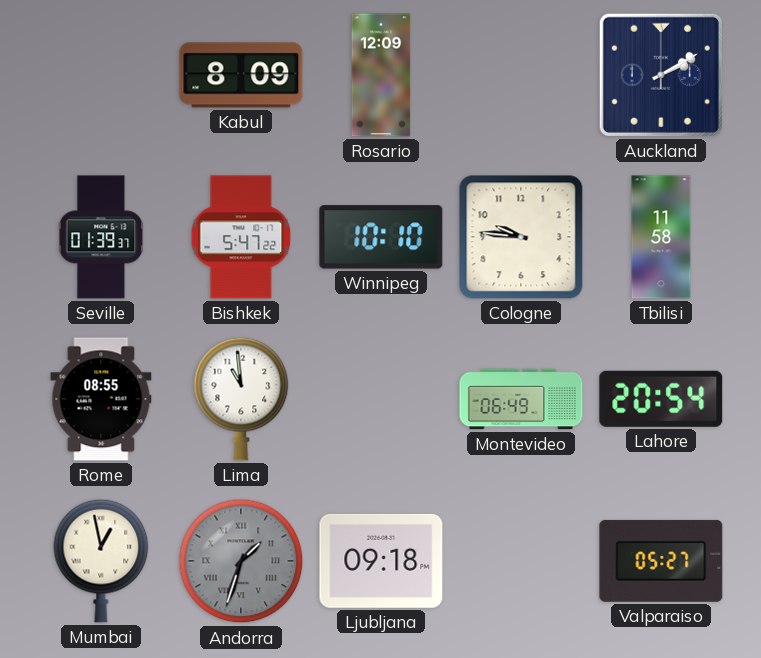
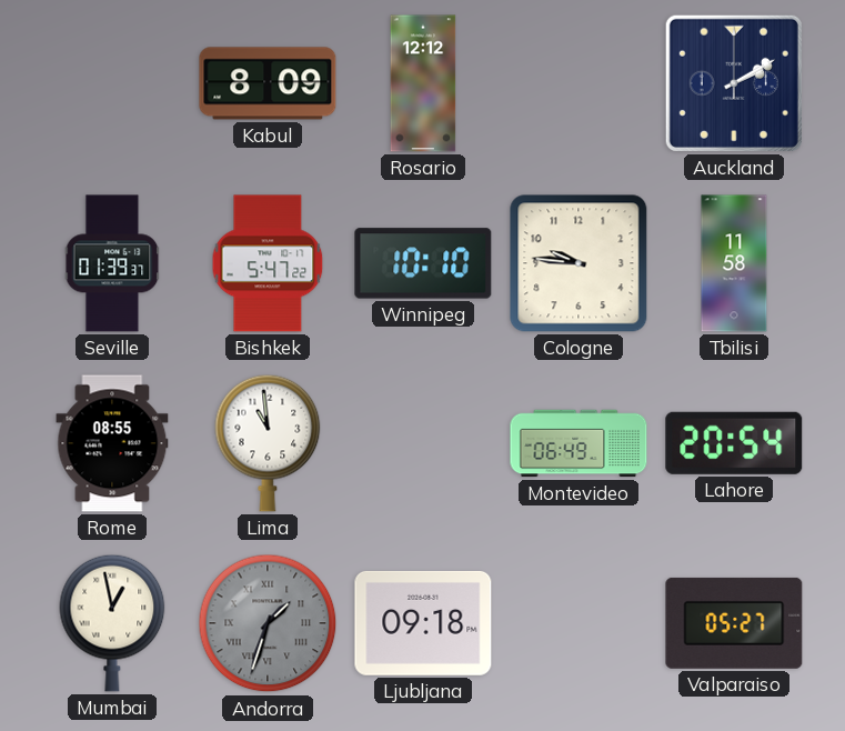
Rosario: 12:09 -> 12:12 (423, 83)
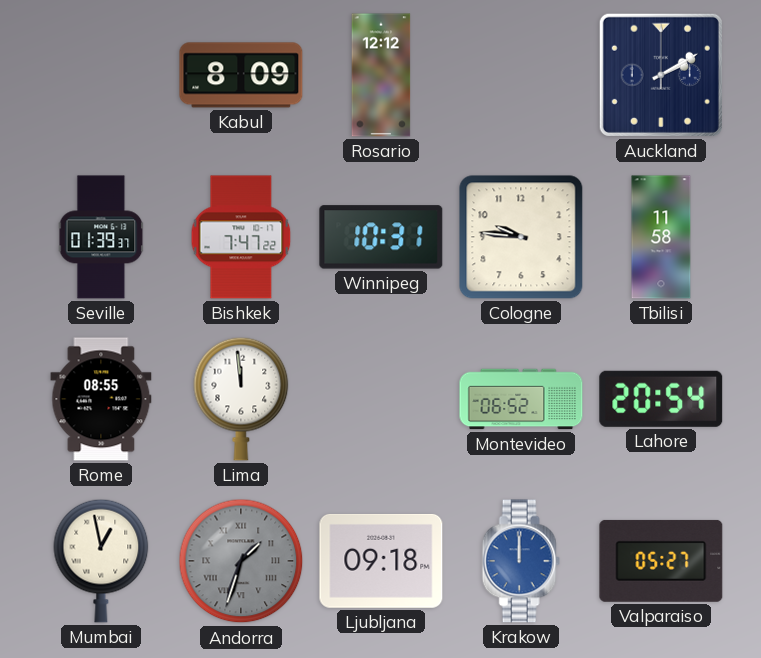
Bishkek: 5:47 -> 7:47 (241, 237)
Winnipeg: 10:10 -> 10:31 (381, 237)
Lima: 10:59 -> 11:59 (241, 399)
Montevideo: 06:49 -> 06:52 (521, 399)
Krakow: none -> 12:00 (521, 561)
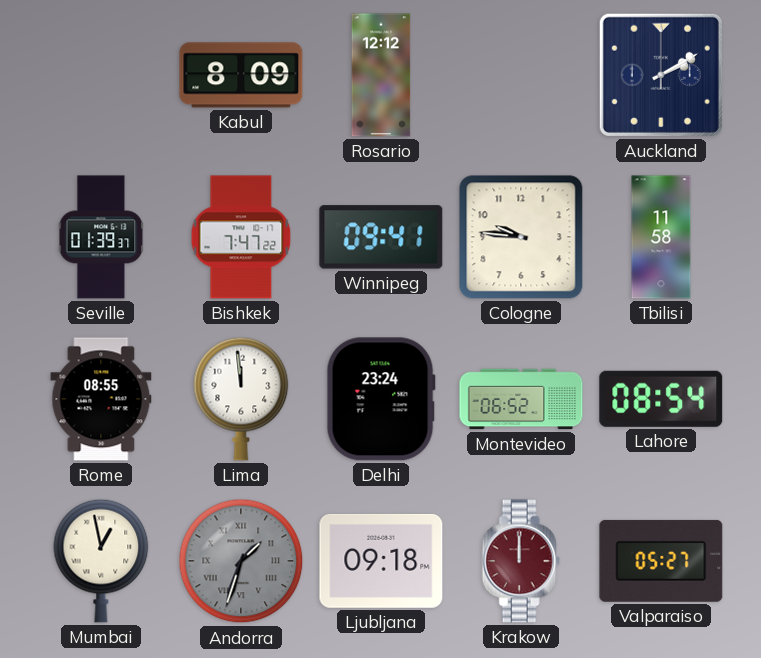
Winnipeg: 10:31 -> 09:41 (381, 237)
Delhi: none -> 23:24 (381, 399)
Lahore: 20:54 -> 08:54 (661, 399)
Krakow dial: blue -> burgundy (521, 561)
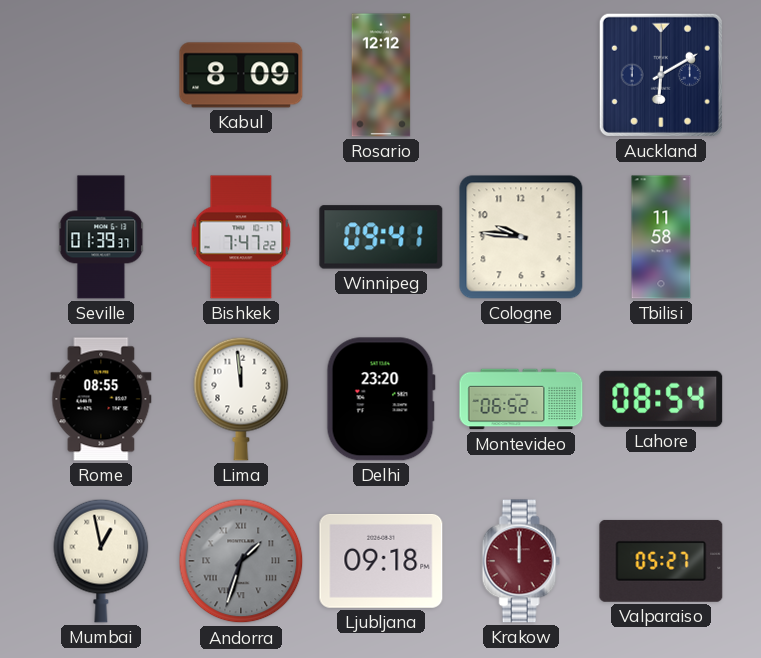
Auckland: 2:10 -> 6:10 (661, 75)
Delhi: 23:24 -> 23:20 (381, 399)
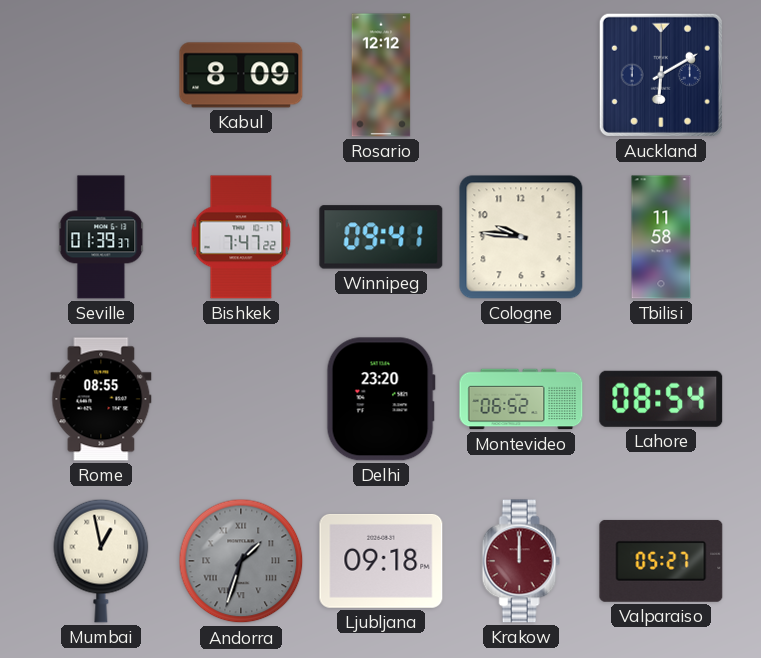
Lima: 11:59 -> none (241, 399)
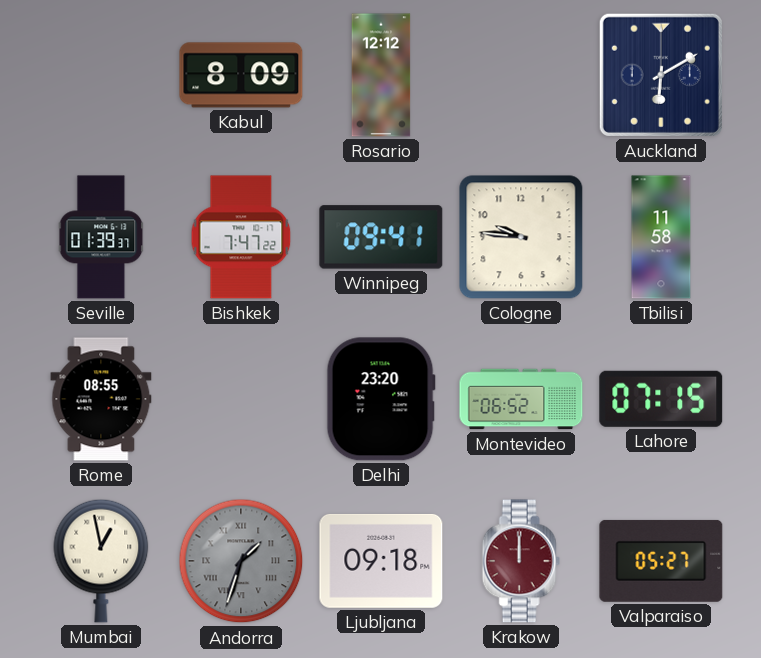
Lahore: 08:54 -> 07:15 (661, 399)
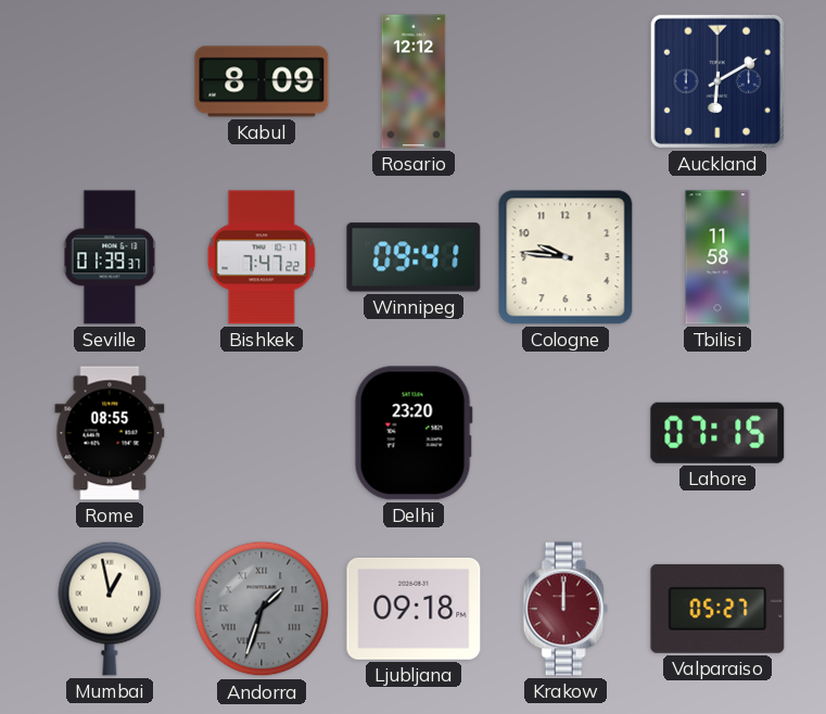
Montevideo: 06:52 -> none (521, 399)
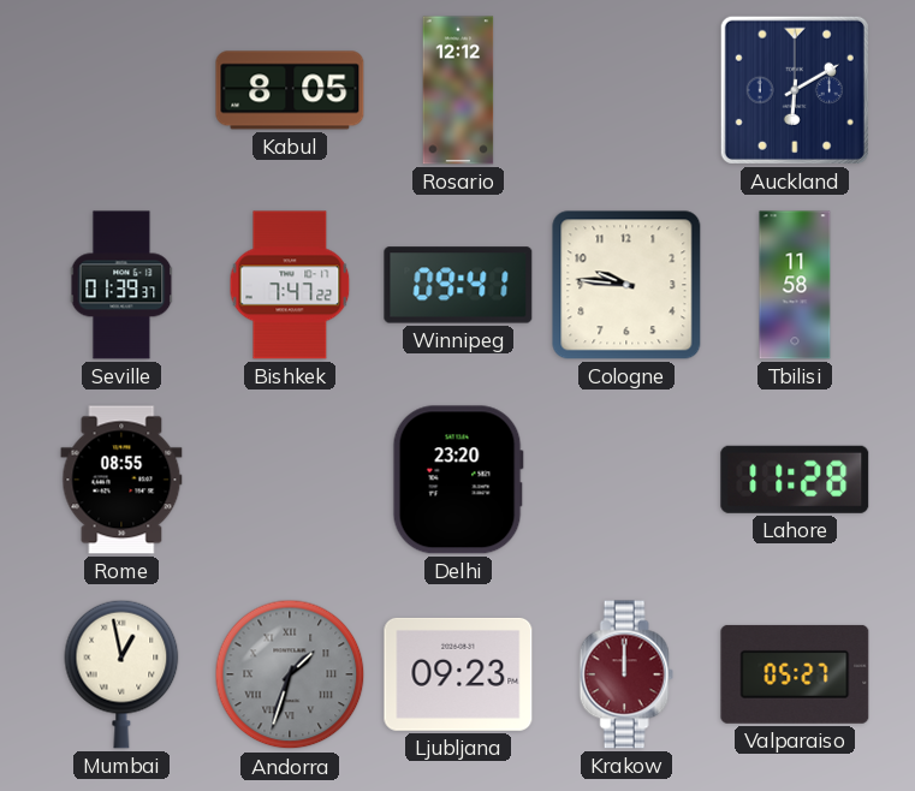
Kabul: 8:09 -> 8:05 (290, 90)
Lahore: 07:15 -> 11:28 (795, 480)
Ljubljana: 09:18 -> 09:23 (458, 674)
